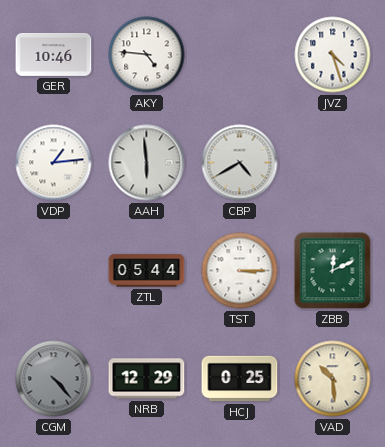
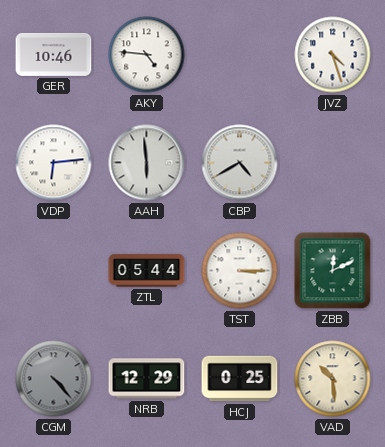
VDP: 1:14 -> 6:14 (54, 163)
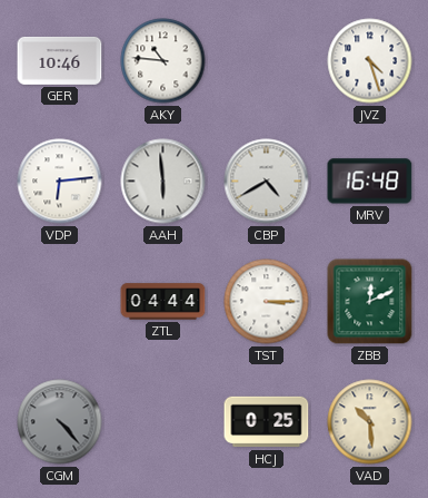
AKY: 4:46 -> 10:46 (163, 61)
MRV: none -> 16:48 (370, 182)
ZTL: 05:44 -> 04:44 (163, 302)
NRB: 12:29 -> none (147, 379)
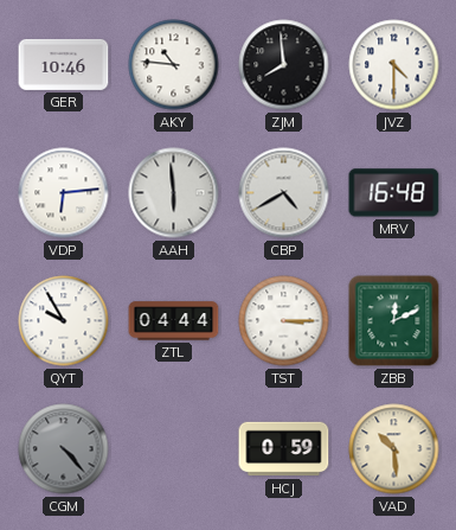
ZJM: none -> 7:59 (284, 65)
JVZ: 4:27 -> 4:30 (394, 65)
QYT: none -> 9:55 (64, 321)
HCJ: 0:25 -> 0:59 (284, 449)
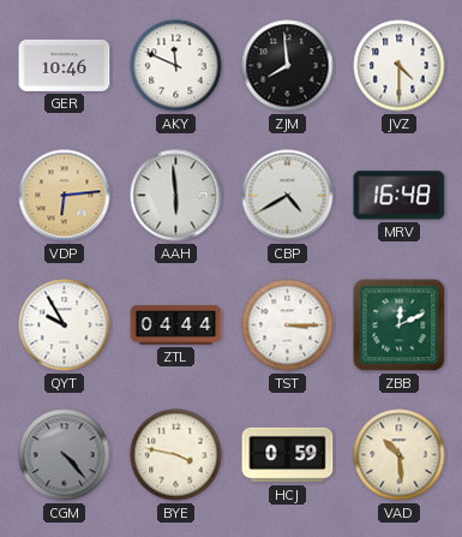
AKY: 10:46 -> 11:49 (176, 66)
VDP dial: white -> champagne (65, 196)
BYE: none -> 3:47 (176, 455)
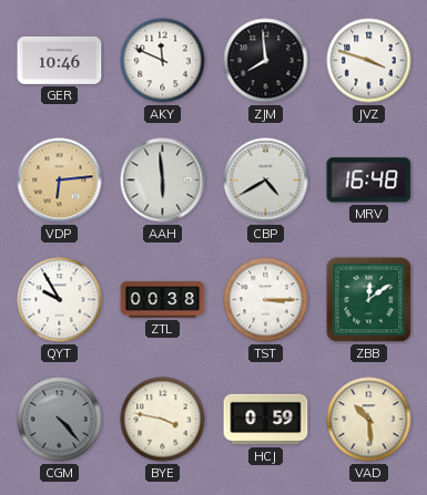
JVZ: 4:30 -> 3:48 (369, 61)
ZTL: 04:44 -> 00:38 (163, 300)
ZBB: 12:11 -> 12:09 (369, 300)
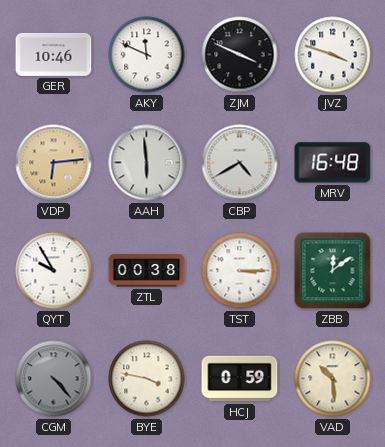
ZJM: 7:59 -> 3:49 (240, 55)
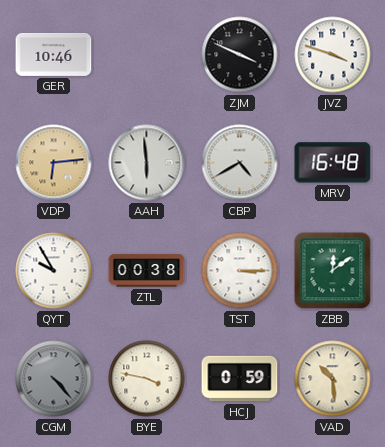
AKY: 11:49 -> none (147, 55)
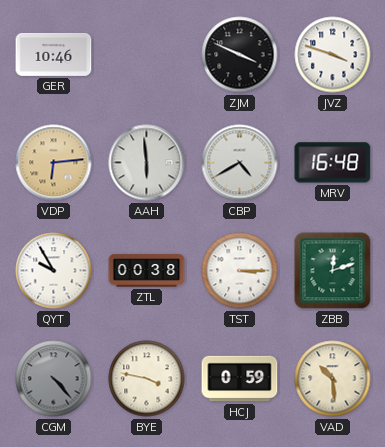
ZBB: 12:09 -> 12:12 (333, 271)
